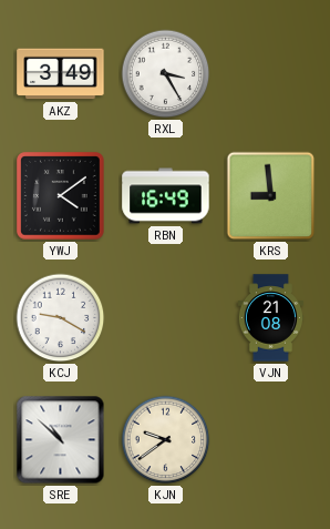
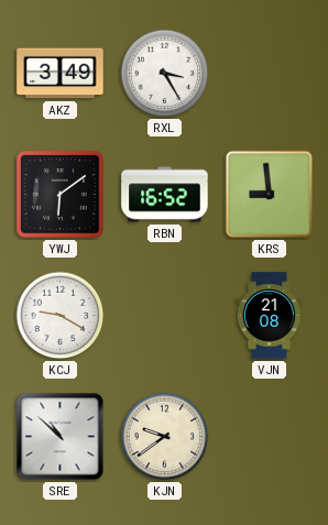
YWJ: 4:09 -> 6:09 (61, 195)
RBN: 16:49 -> 16:52 (165, 195)
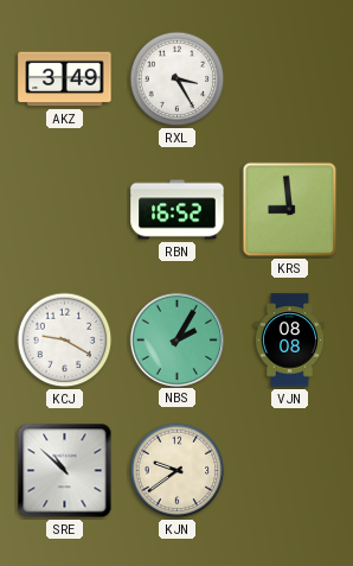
YWJ: 6:09 -> none (61, 195)
NBS: none -> 2:05 (176, 339)
VJN: 21:08 -> 08:08 (290, 341)
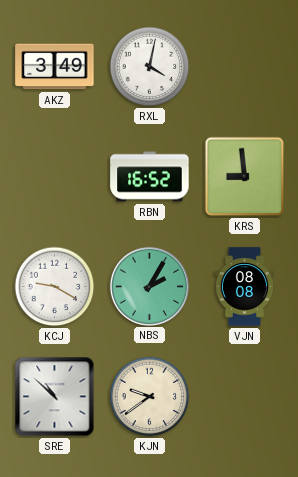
RXL: 3:25 -> 4:02 (150, 67)
